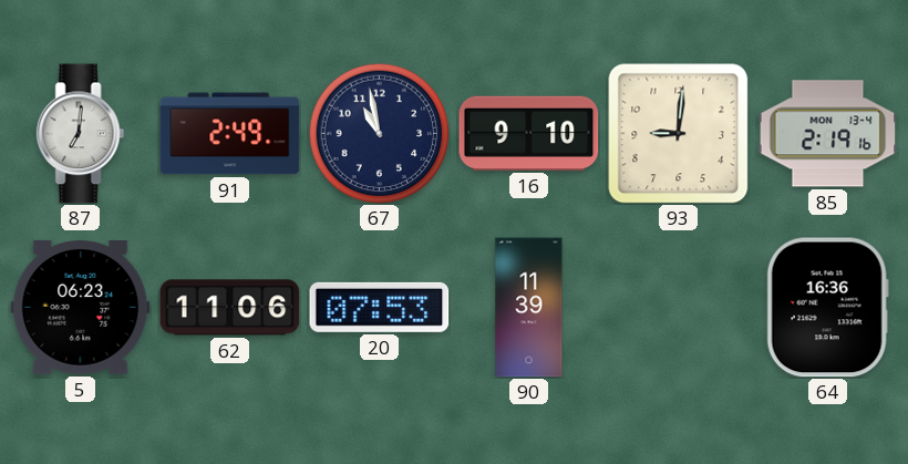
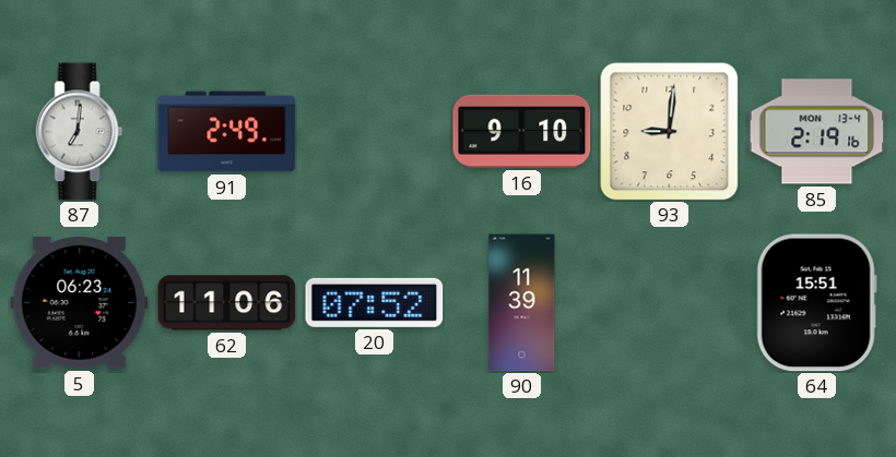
67: 10:58 -> none (379, 133)
20: 07:53 -> 07:52 (375, 302)
64: 16:36 -> 15:51 (816, 303)
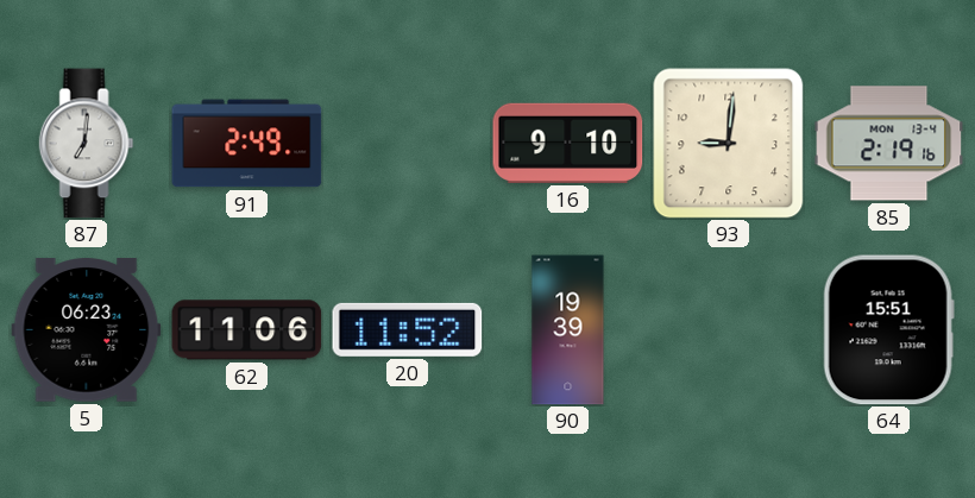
20: 07:52 -> 11:52 (408, 329)
90: 11:39 -> 19:39 (568, 330)
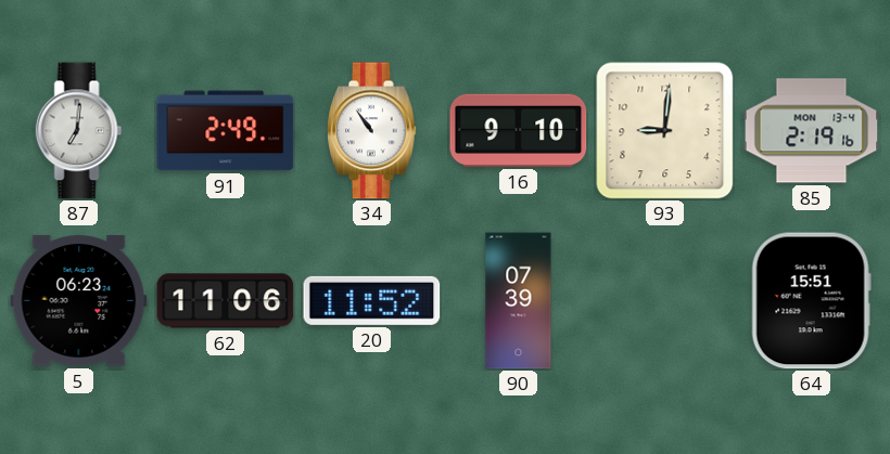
34: none -> 10:54 (372, 131)
90: 19:39 -> 07:39 (519, 301)
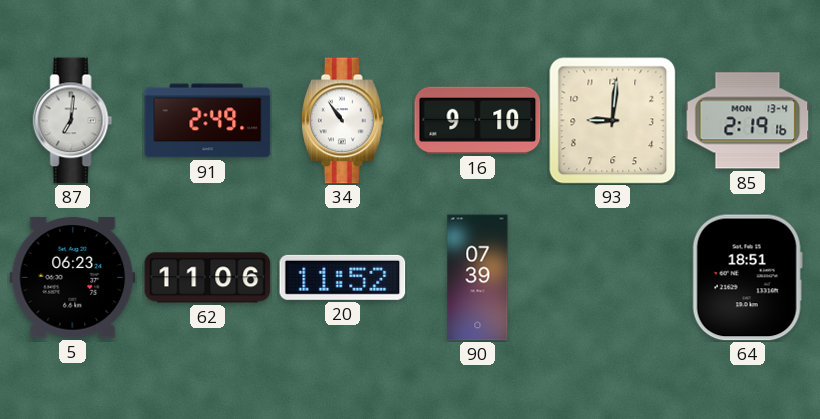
64: 15:51 -> 18:51 (747, 278)
